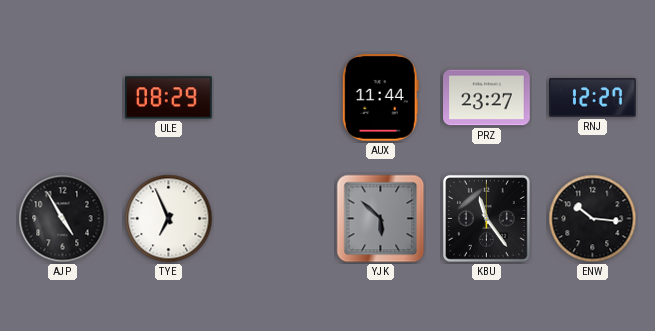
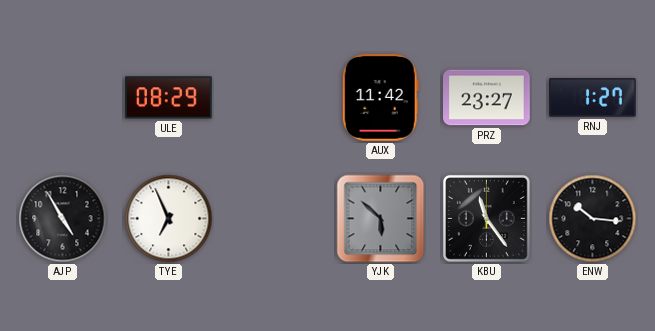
AUX: 11:44 -> 11:42 (380, 98)
RNJ: 12:27 -> 1:27 (593, 98)
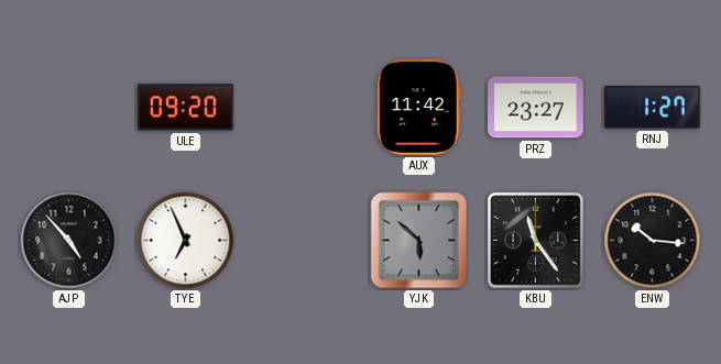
ULE: 08:29 -> 09:20 (186, 108)
AJP: 4:55 -> 4:53 (69, 241)
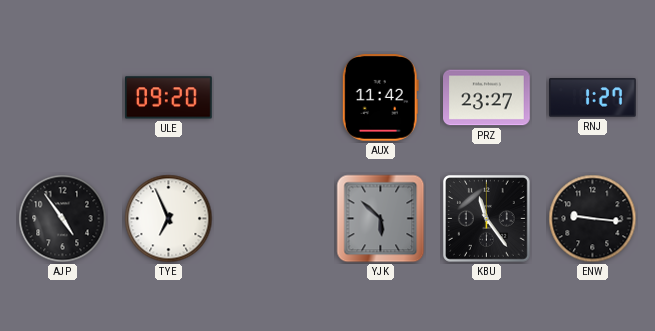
AJP: 4:53 -> 4:54 (63, 219)
ENW: 10:16 -> 9:16 (593, 219)
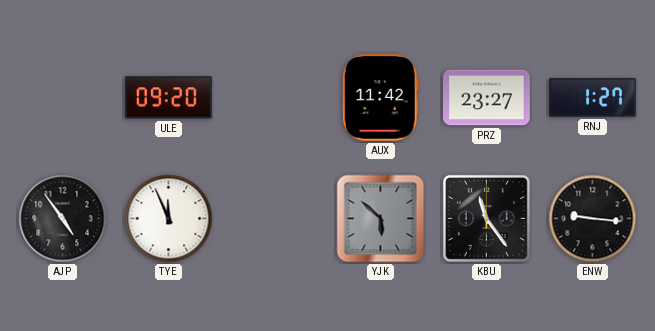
TYE: 6:56 -> 11:56 (169, 219)
